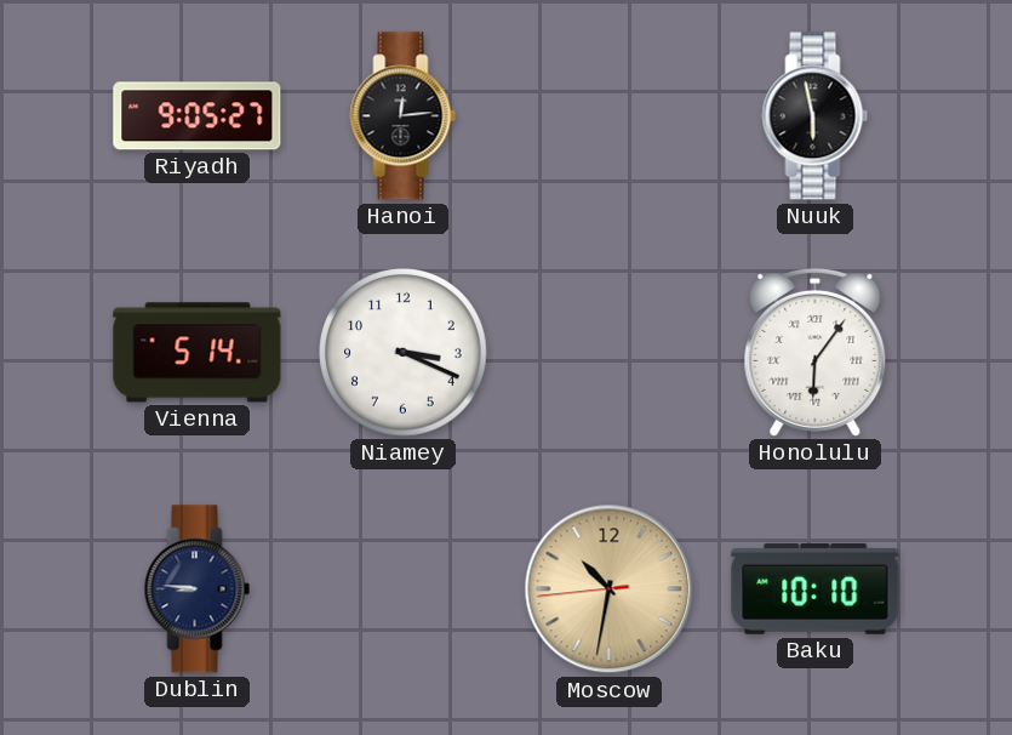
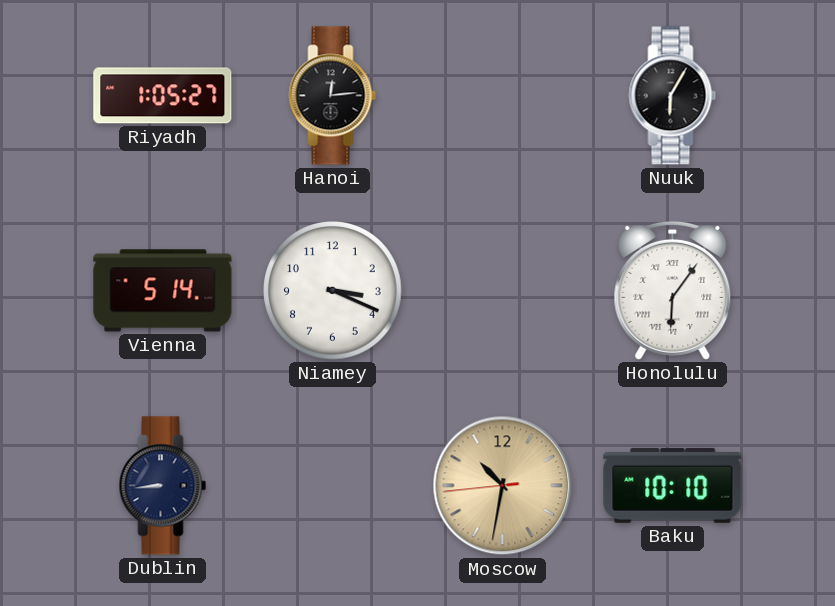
Riyadh: 9:05 -> 1:05 (163, 96)
Nuuk: 5:58 -> 6:05 (673, 96)
Dublin: 8:46 -> 8:44 (163, 486)
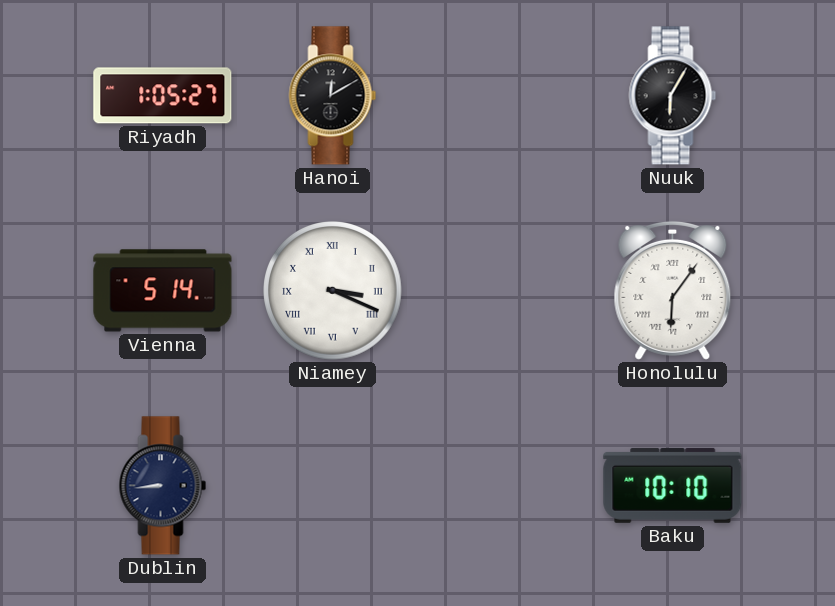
Hanoi: 12:14 -> 12:10 (333, 96)
Niamey numerals: Arabic -> Roman (333, 291)
Moscow: 10:31 -> none (503, 486)
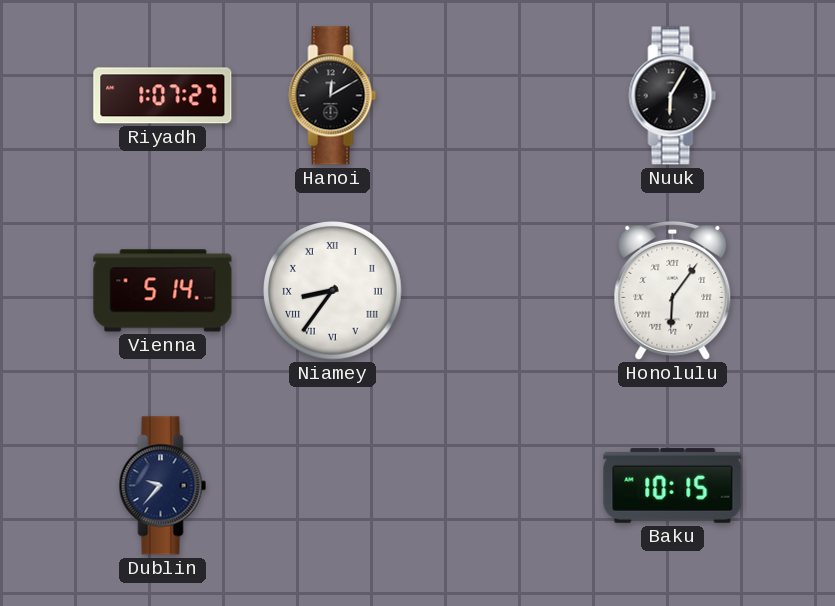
Riyadh: 1:05 -> 1:07 (163, 96)
Niamey: 3:19 -> 8:36 (333, 291)
Dublin: 8:44 -> 9:37 (163, 486)
Baku: 10:10 -> 10:15 (673, 485)
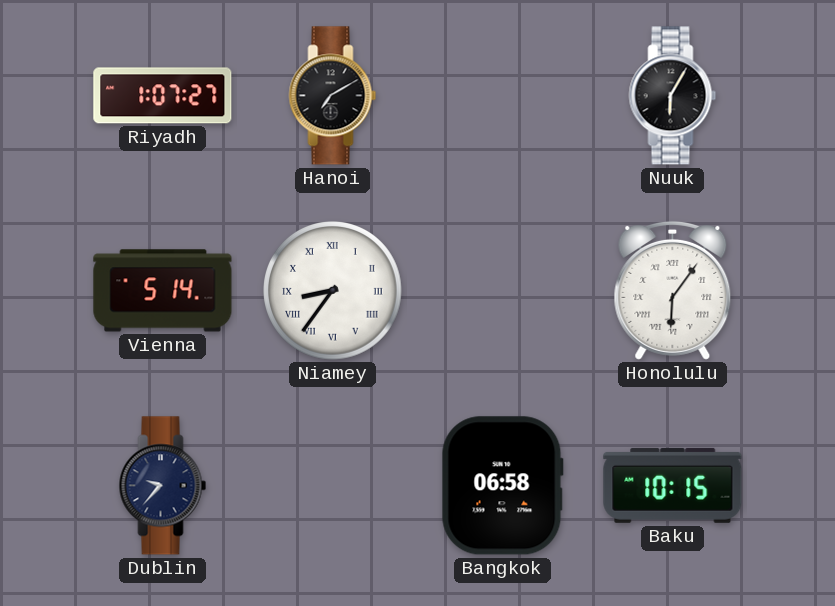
Hanoi: 12:10 -> 7:10 (333, 96)
Bangkok: none -> 06:58 (502, 486)
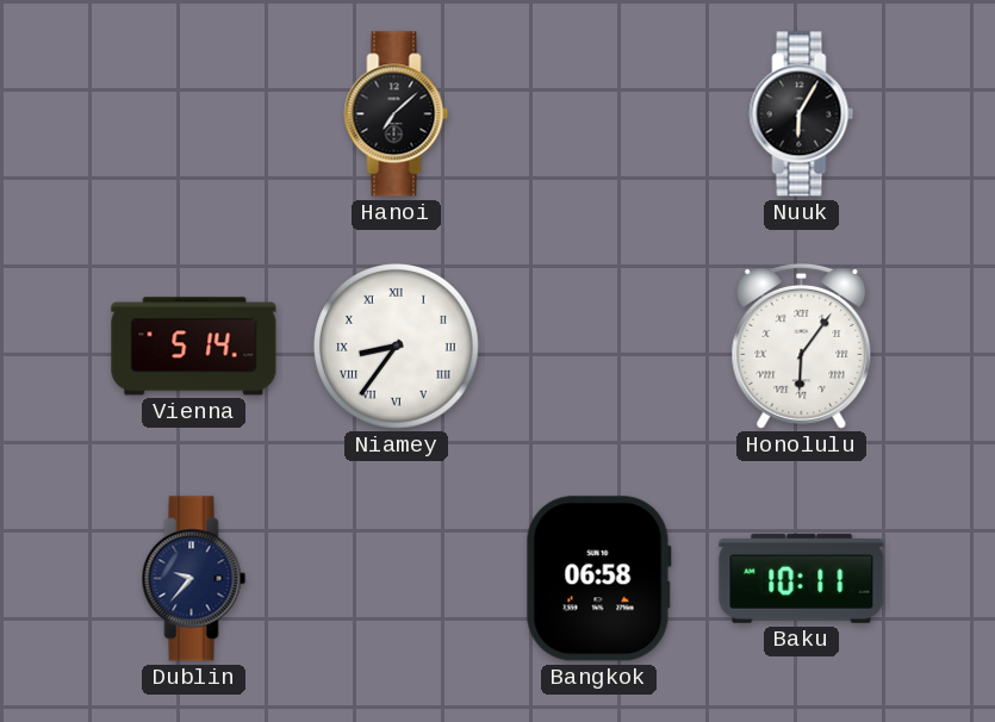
Riyadh: 1:07 -> none (163, 96)
Hanoi: 7:10 -> 7:08 (397, 114)
Baku: 10:15 -> 10:11 (802, 578)
